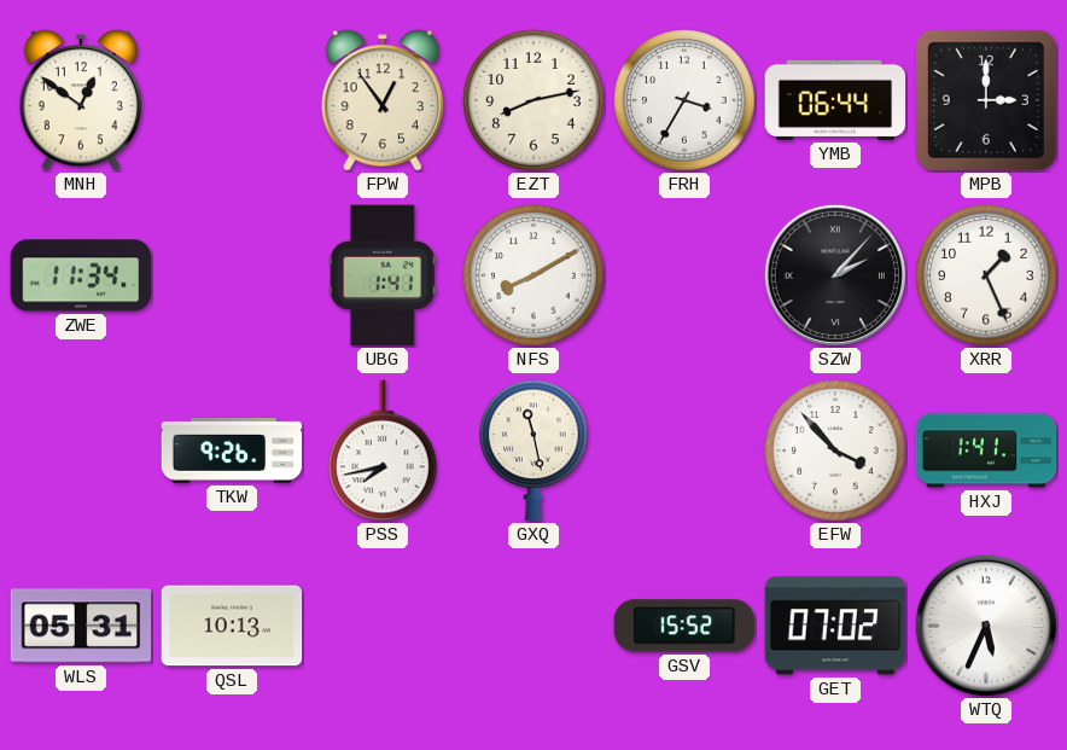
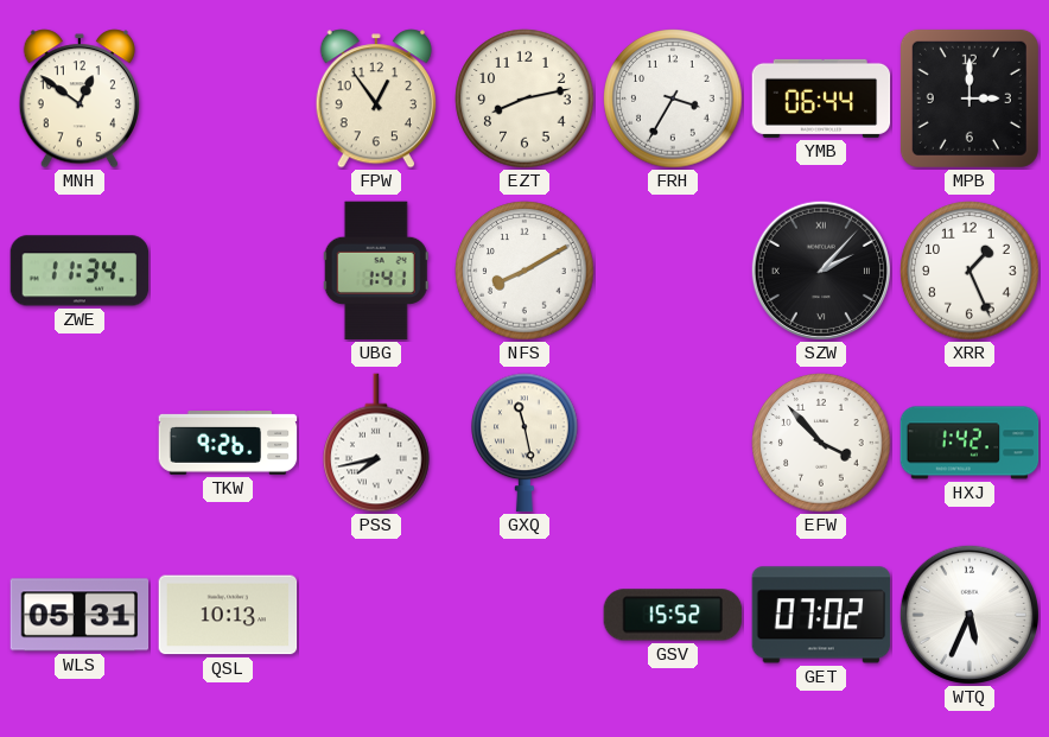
HXJ: 1:41 -> 1:42 (969, 443)
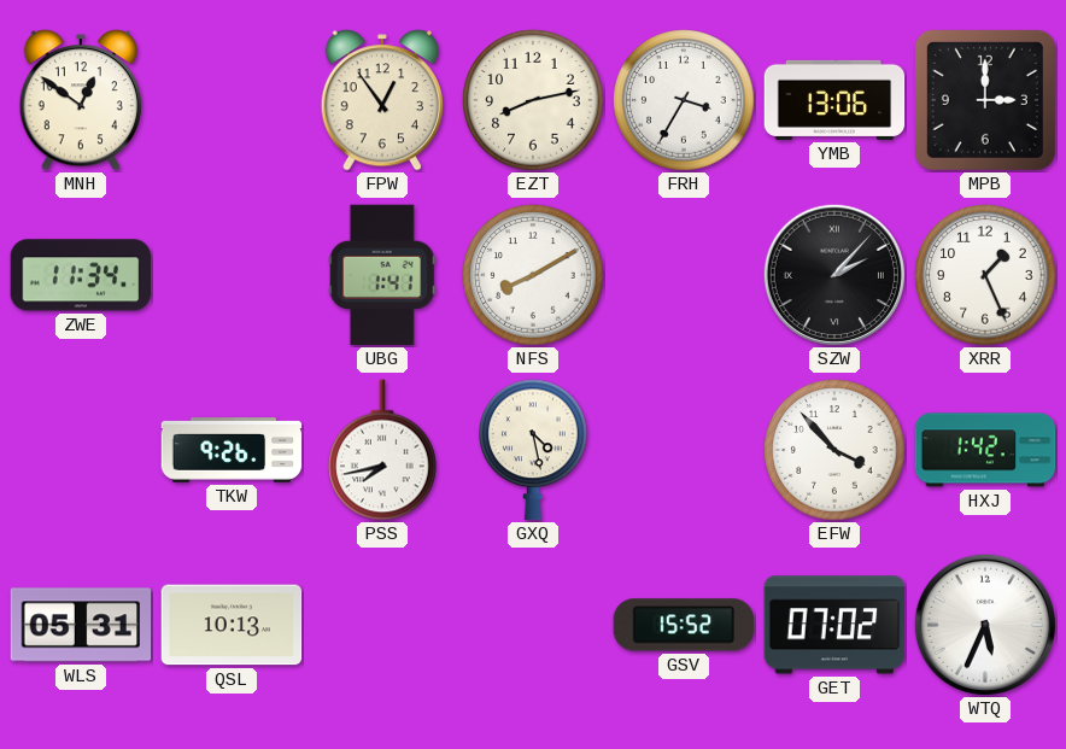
YMB: 06:44 -> 13:06 (834, 100)
GXQ: 11:28 -> 4:28 (533, 450)
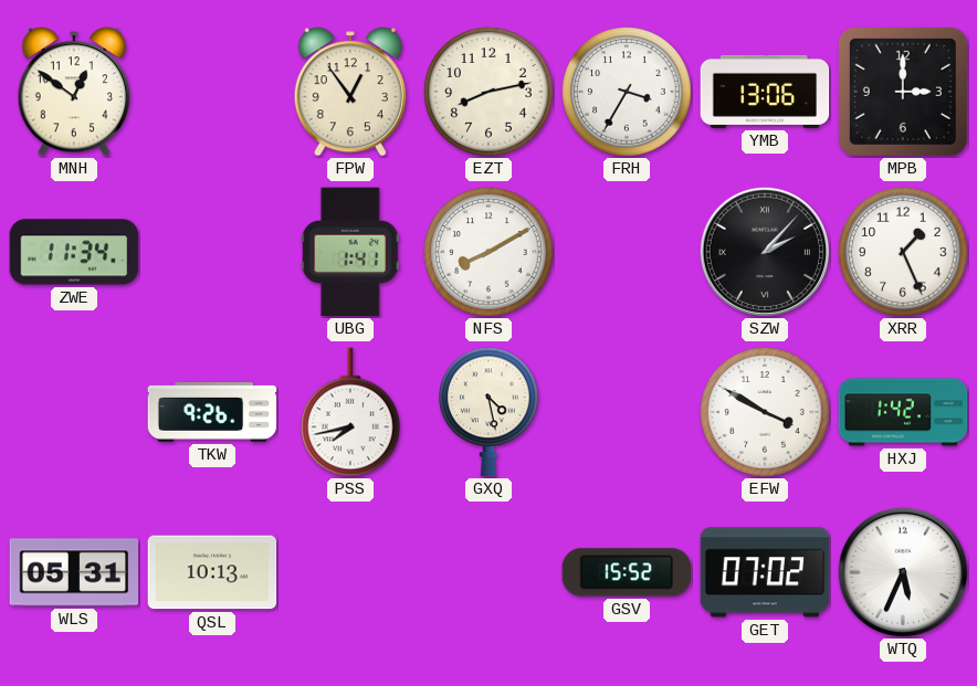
EFW: 3:53 -> 3:50 (765, 412)
